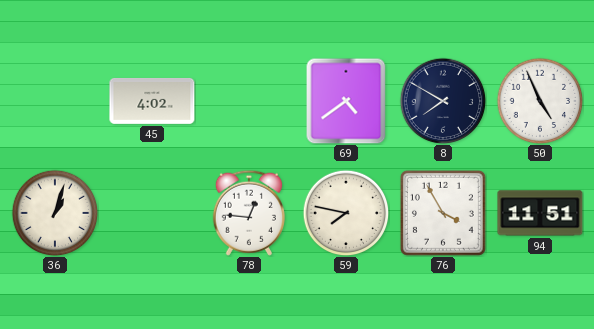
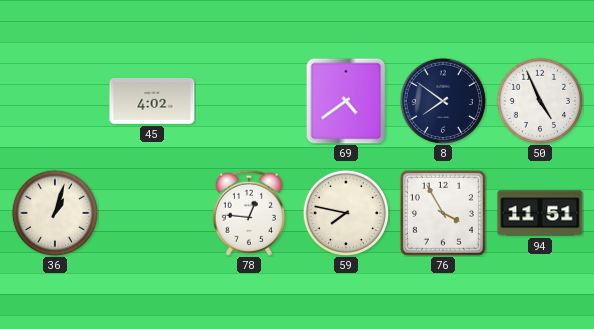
8: 7:50 -> 7:51 (443, 101)
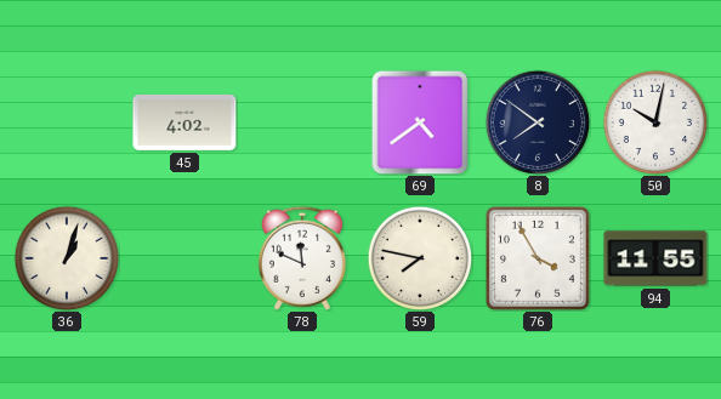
50: 4:56 -> 10:02 (655, 122)
78: 12:46 -> 11:49 (302, 258)
94: 11:51 -> 11:55 (655, 258)
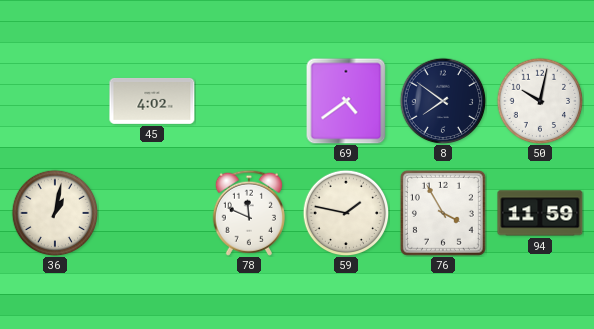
36: 1:03 -> 1:02 (55, 213)
59: 7:47 -> 1:47 (346, 213)
94: 11:55 -> 11:59 (540, 213)
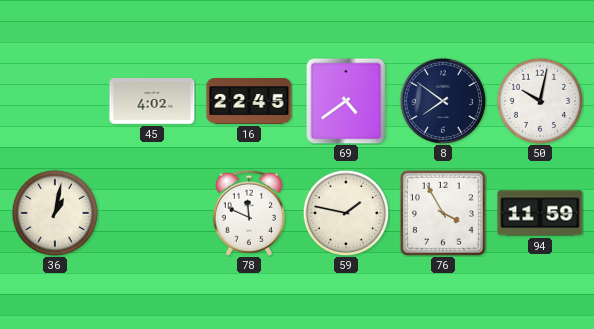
16: none -> 22:45 (249, 101)
